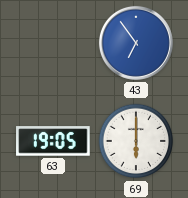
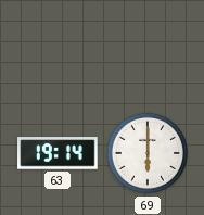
43: 6:54 -> none (136, 43)
63: 19:05 -> 19:14 (58, 153)
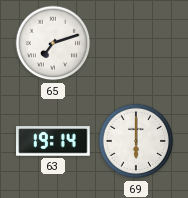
65: none -> 7:12 (53, 43)
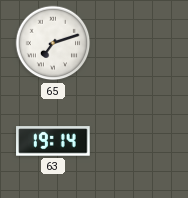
69: 6:00 -> none (136, 141)
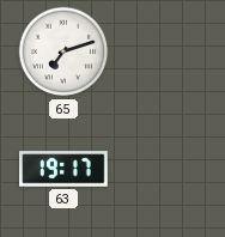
63: 19:14 -> 19:17 (63, 169)
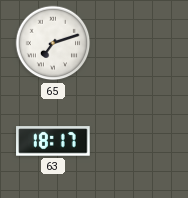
63: 19:17 -> 18:17 (53, 141)
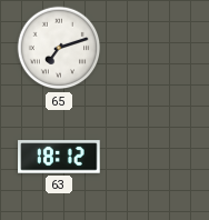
63: 18:17 -> 18:12 (59, 157)
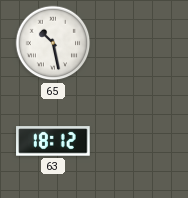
65: 7:12 -> 10:28 (53, 43)
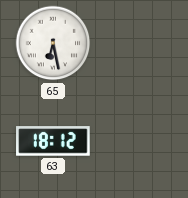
65: 10:28 -> 6:28 (53, 43)
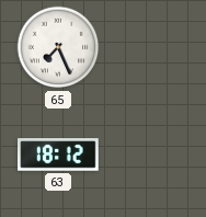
65: 6:28 -> 7:26 (58, 47)
